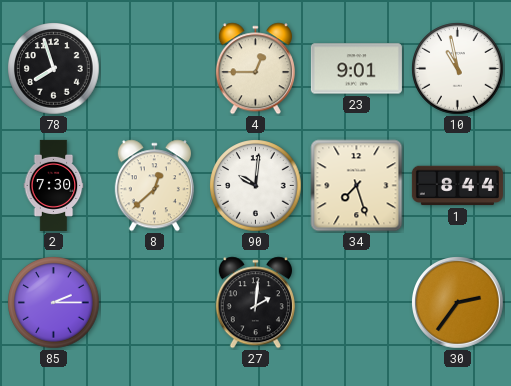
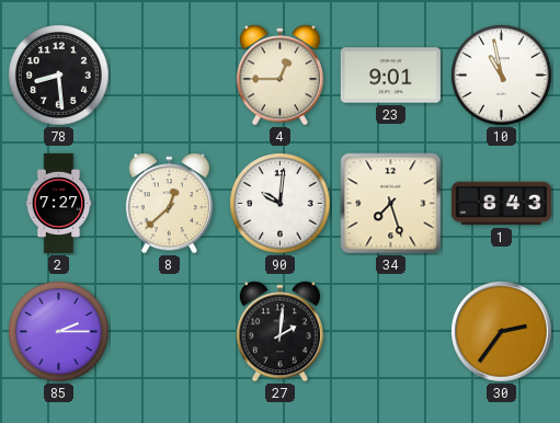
78: 7:57 -> 8:29 (59, 76)
2: 7:30 -> 7:27 (59, 203)
1: 8:44 -> 8:43 (501, 204)
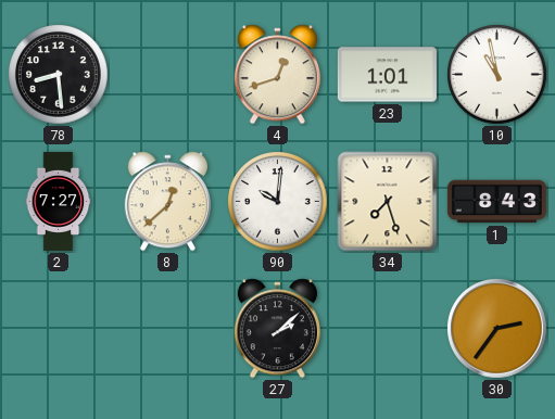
4: 12:45 -> 12:42 (277, 75)
23: 9:01 -> 1:01 (387, 75)
85: 2:15 -> none (59, 332)
27: 2:01 -> 2:08 (277, 329)
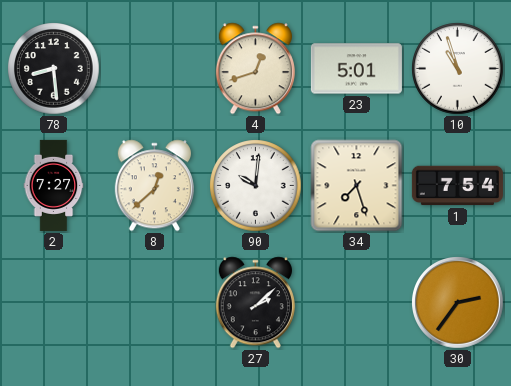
23: 1:01 -> 5:01 (356, 69)
10: 10:58 -> 10:57 (458, 69)
1: 8:43 -> 7:54 (457, 186)
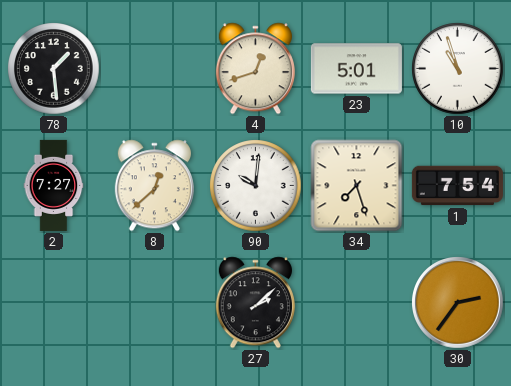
78: 8:29 -> 1:29 (54, 69)
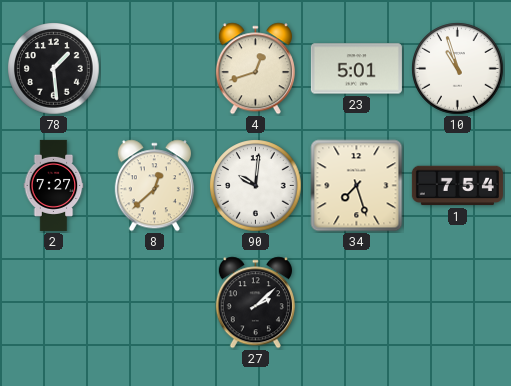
30: 2:36 -> none (458, 303)
